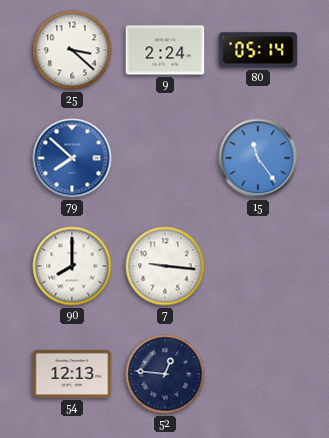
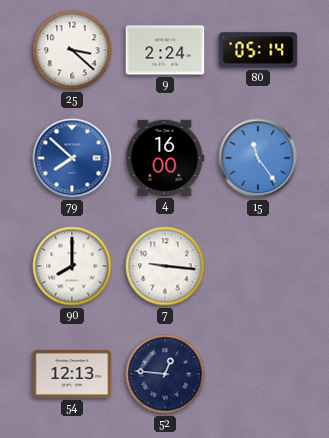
4: none -> 16:00 (165, 158)
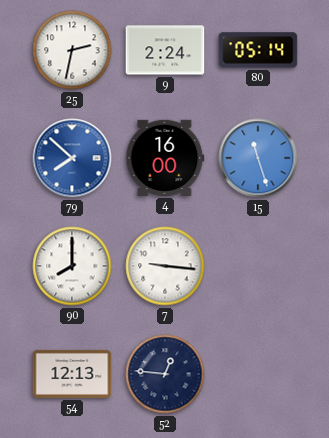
25: 3:22 -> 2:32 (72, 50)
15: 11:24 -> 11:27 (258, 158)
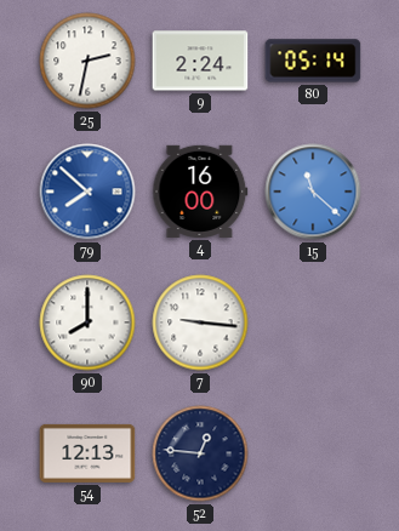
15: 11:27 -> 11:22 (313, 192)
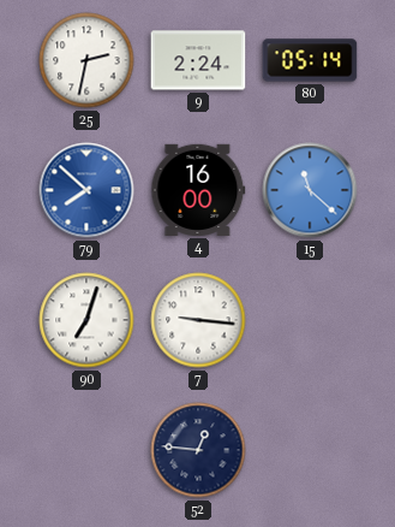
90: 8:00 -> 7:03 (86, 320)
54: 12:13 -> none (87, 453)
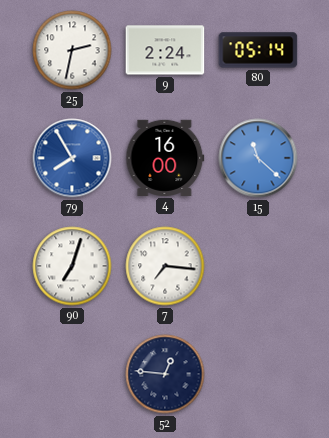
79: 7:52 -> 7:55 (72, 158)
7: 9:16 -> 7:16 (165, 266)
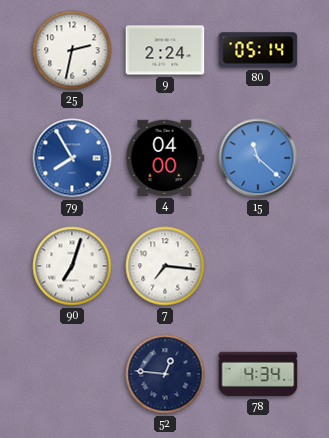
4: 16:00 -> 04:00 (165, 158)
78: none -> 4:34 (258, 374)
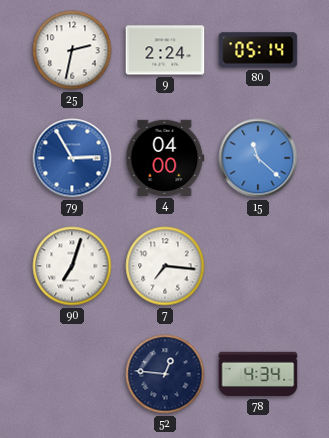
79: 7:55 -> 2:55 (72, 158)
